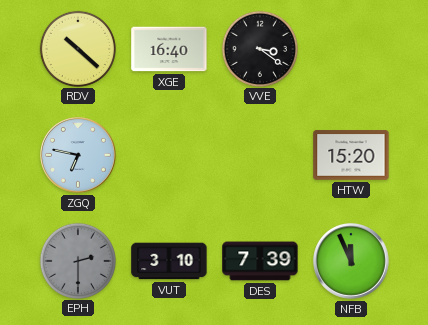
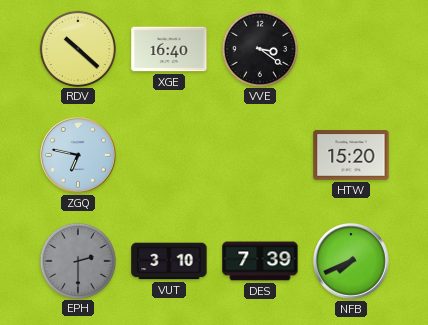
NFB: 11:56 -> 7:41 (352, 262)
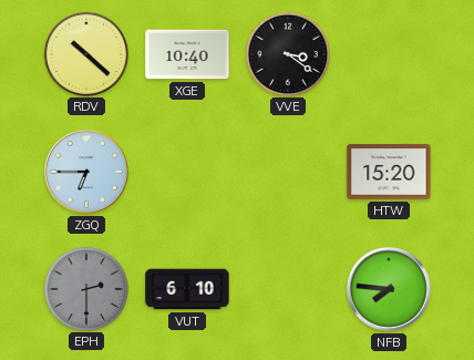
XGE: 16:40 -> 10:40 (187, 54)
ZGQ: 6:47 -> 6:45 (87, 173)
VUT: 3:10 -> 6:10 (187, 289)
DES: 7:39 -> none (260, 261)
NFB: 7:41 -> 7:46 (390, 290)
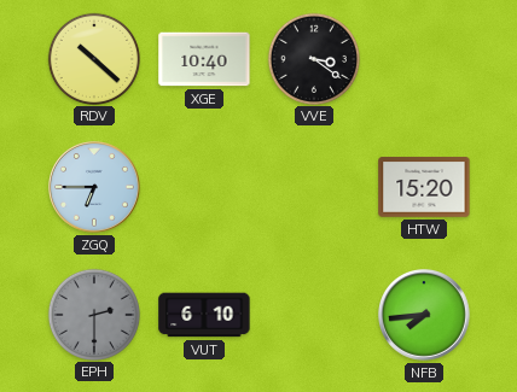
NFB: 7:46 -> 7:44 (425, 316)
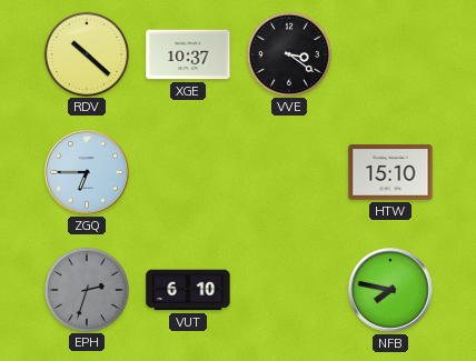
XGE: 10:40 -> 10:37 (188, 54)
HTW: 15:20 -> 15:10 (390, 172)
EPH: 2:30 -> 2:33 (86, 289)
NFB: 7:44 -> 7:47 (391, 291)
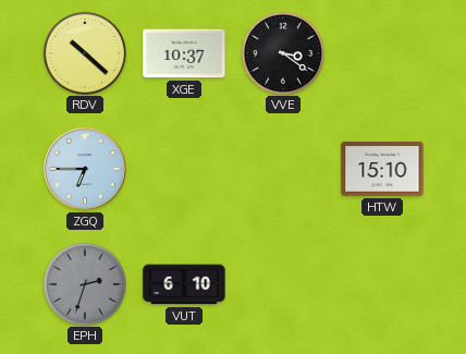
NFB: 7:47 -> none (391, 291)
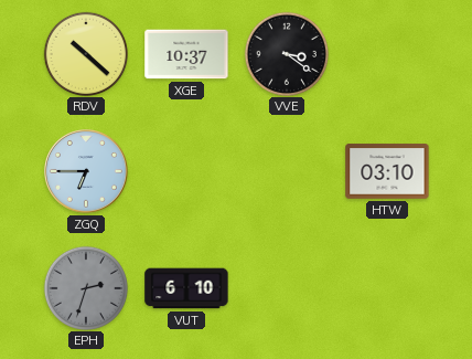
HTW: 15:10 -> 03:10 (387, 171)
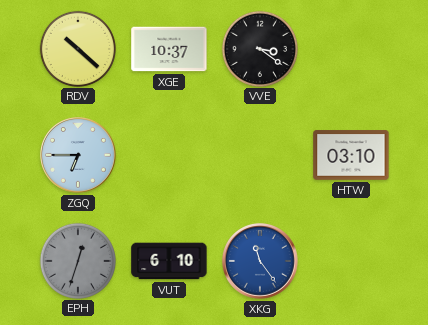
EPH: 2:33 -> 12:33 (77, 260)
XKG: none -> 11:24 (261, 262)
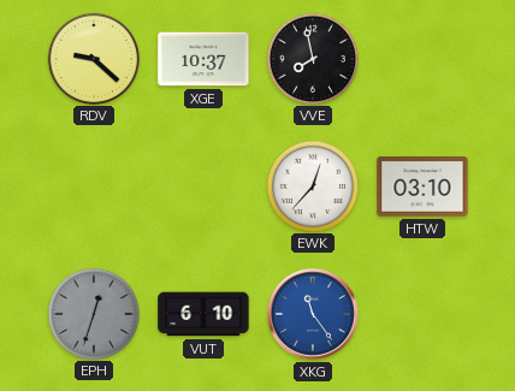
RDV: 10:22 -> 9:22 (93, 58)
VVE: 3:21 -> 7:58 (312, 58)
ZGQ: 6:45 -> none (79, 156)
EWK: none -> 12:37 (312, 185)
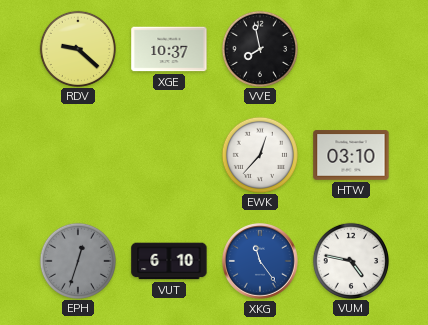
VUM: none -> 4:47 (350, 260)
